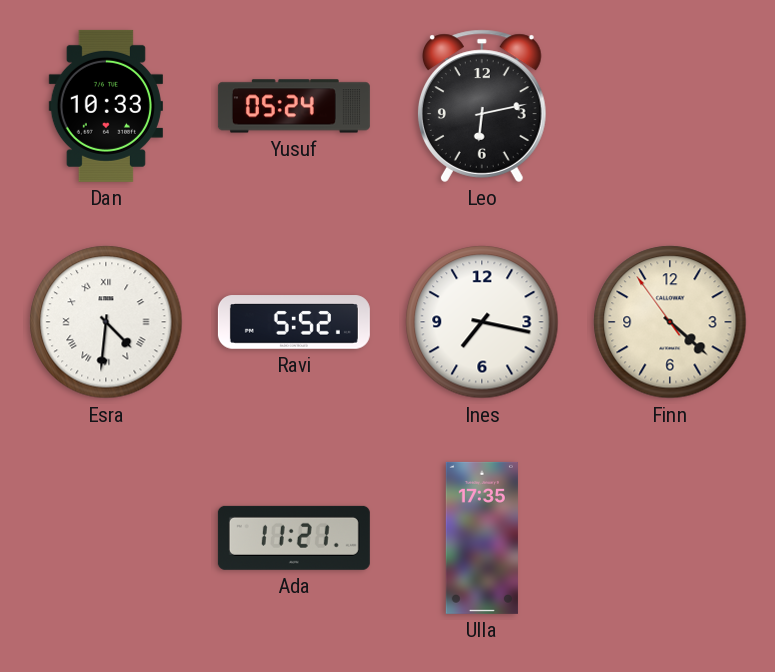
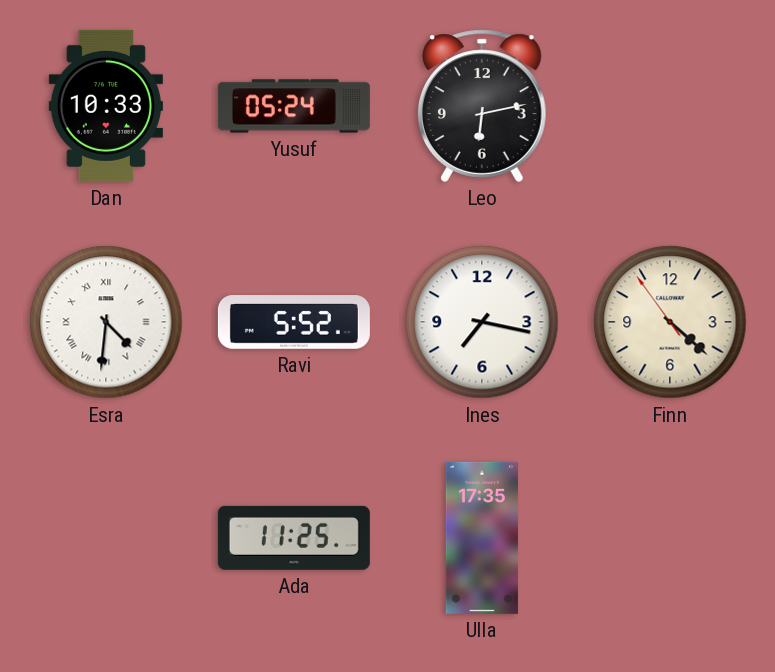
Ada: 11:21 -> 11:25 (294, 538)
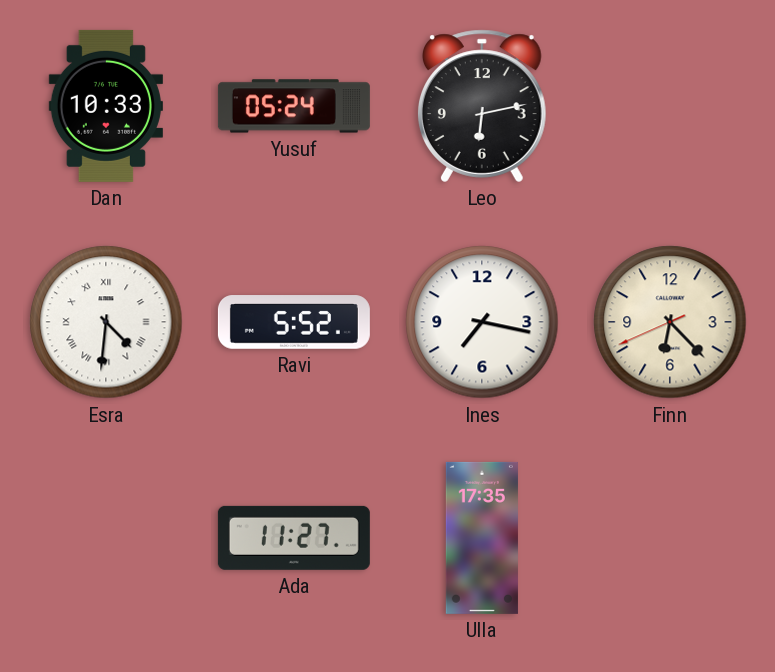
Finn: 4:21 -> 6:22 (670, 322)
Ada: 11:25 -> 11:27 (294, 538)
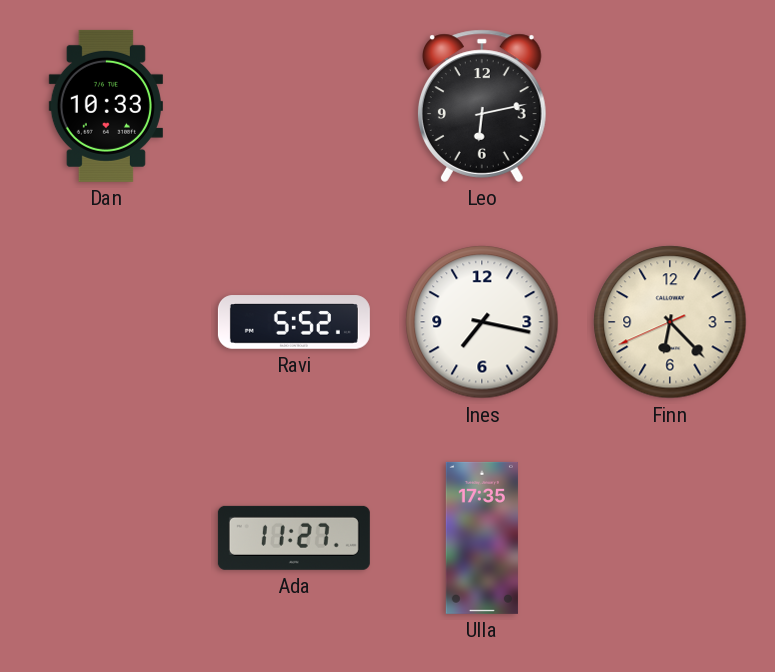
Yusuf: 05:24 -> none (294, 106)
Esra: 4:31 -> none (106, 322)
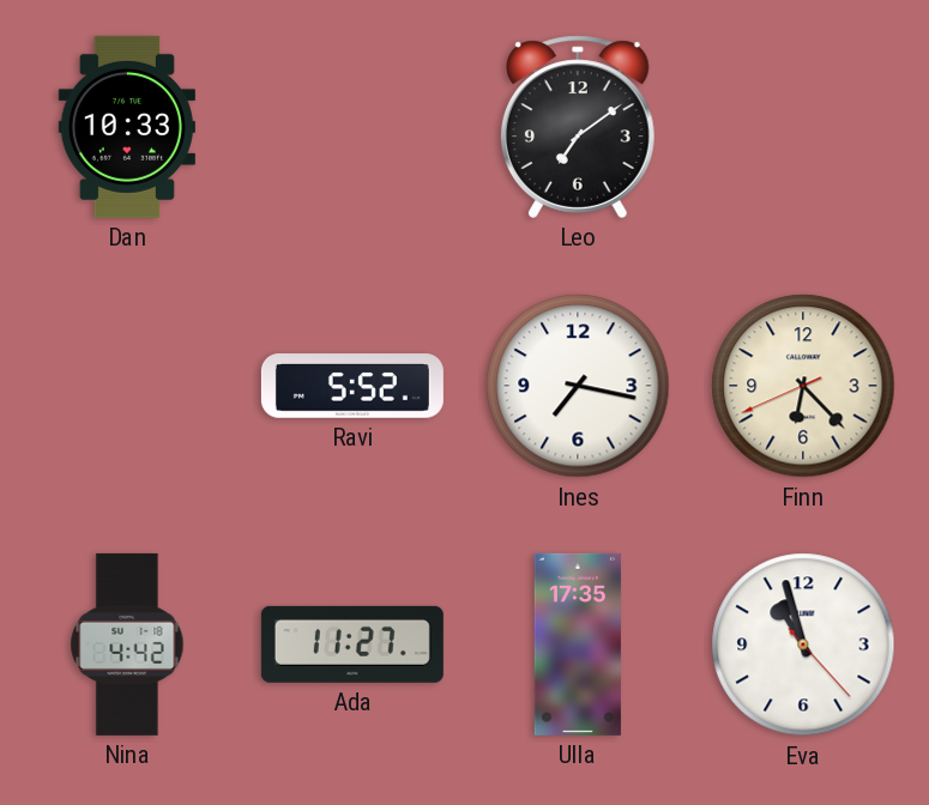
Leo: 6:13 -> 7:09 (578, 127)
Nina: none -> 4:42 (127, 644)
Eva: none -> 10:57 (803, 644)
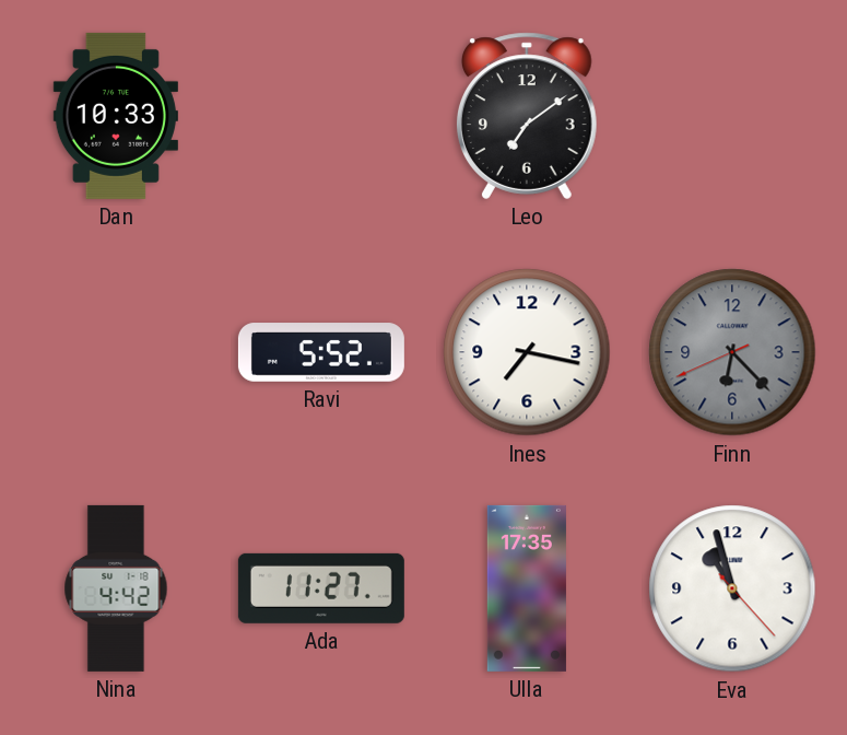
Finn dial: cream -> grey (732, 352)
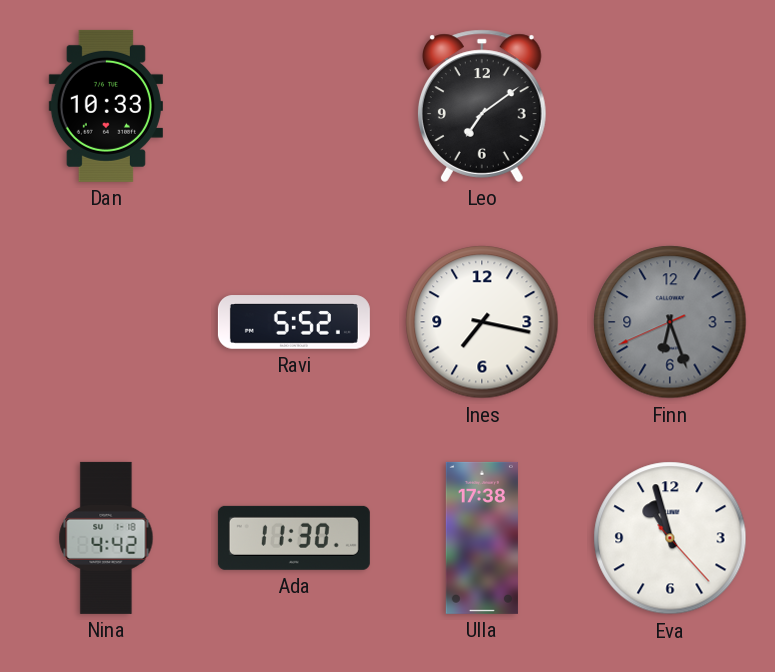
Finn: 6:22 -> 6:26 (670, 322)
Ada: 11:27 -> 11:30 (294, 538)
Ulla: 17:35 -> 17:38 (482, 538)
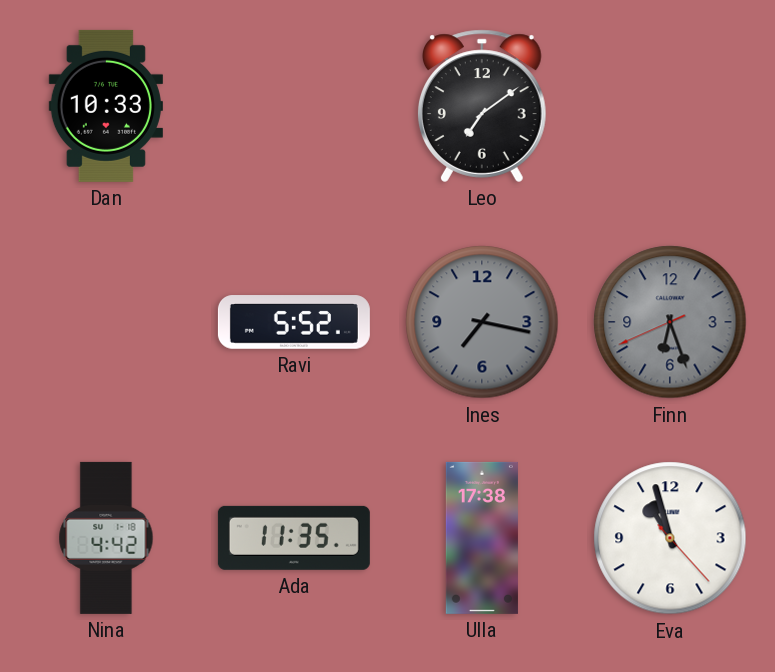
Ines dial: white -> grey (482, 322)
Ada: 11:30 -> 11:35 (294, 538)
